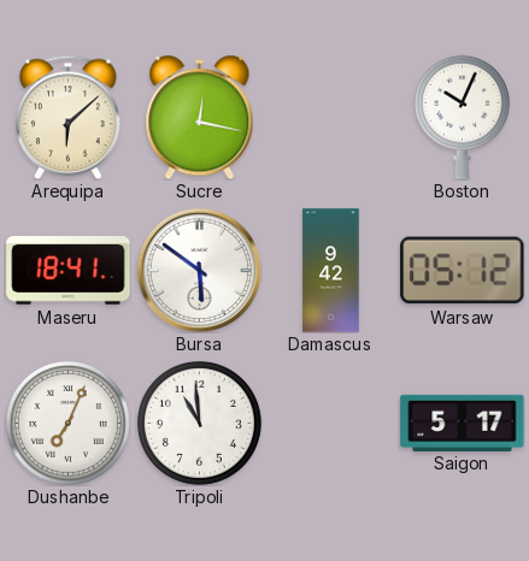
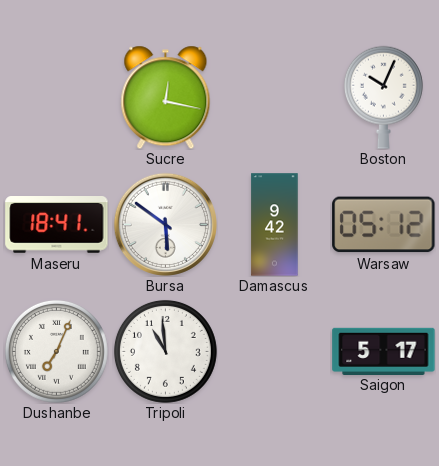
Arequipa: 6:08 -> none (69, 117)
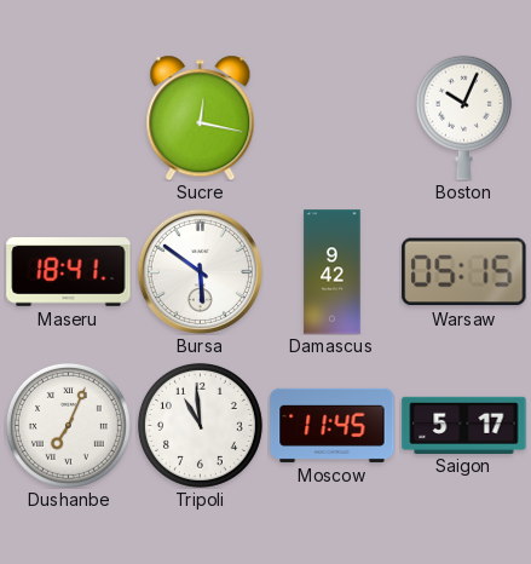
Warsaw: 05:12 -> 05:15 (464, 272)
Moscow: none -> 11:45 (333, 425)
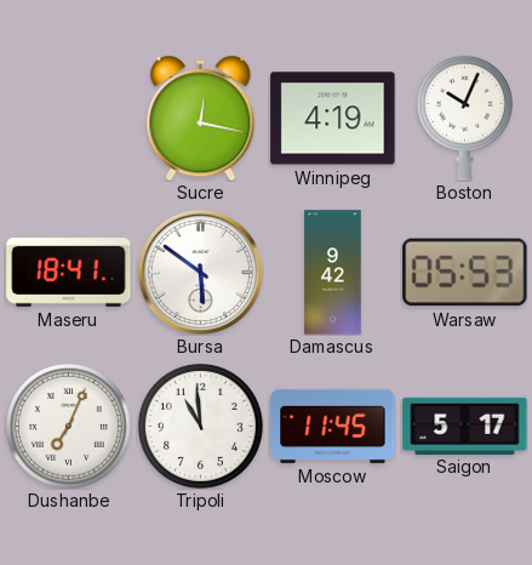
Winnipeg: none -> 4:19 (333, 119)
Warsaw: 05:15 -> 05:53 (465, 273)
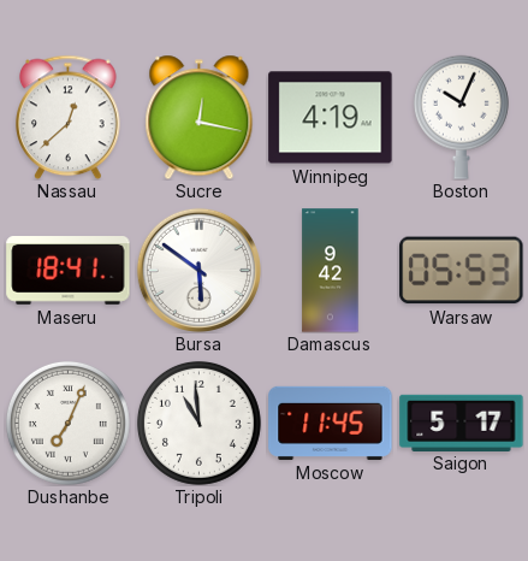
Nassau: none -> 12:38 (69, 117)
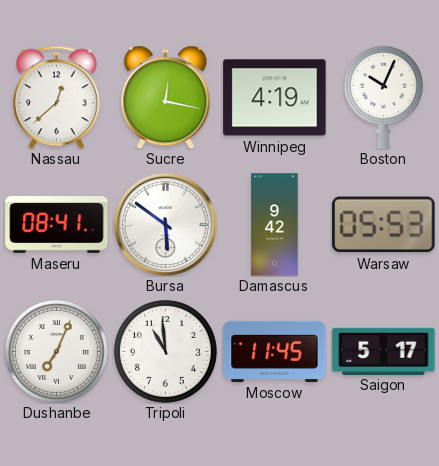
Maseru: 18:41 -> 08:41 (57, 225)
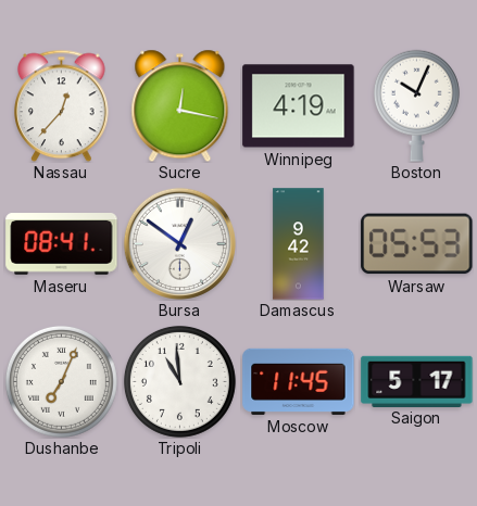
Nassau: 12:38 -> 12:37 (62, 105)
Bursa: 5:51 -> 12:51 (179, 243)
